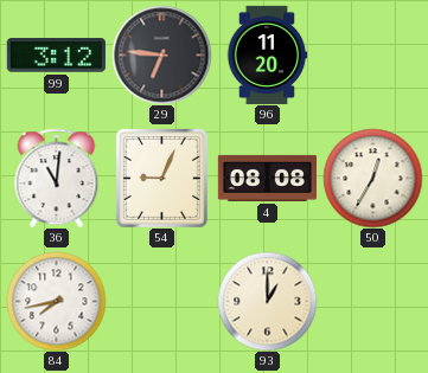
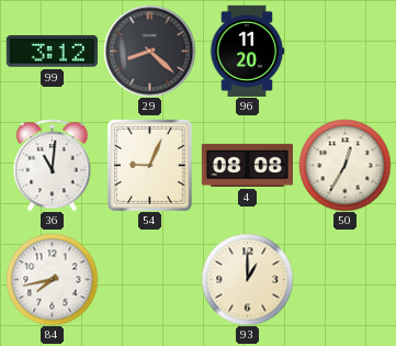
29: 6:46 -> 8:22 (149, 51)
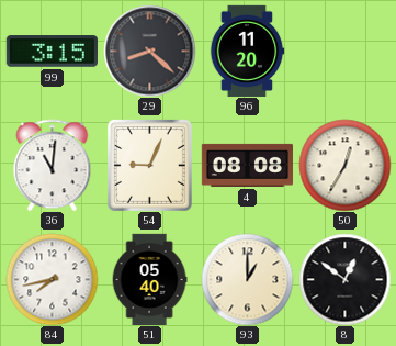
99: 3:12 -> 3:15 (52, 52)
51: none -> 05:40 (149, 279)
8: none -> 12:51 (344, 279)
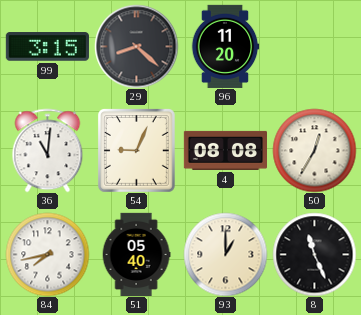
8: 12:51 -> 11:26 (314, 254)
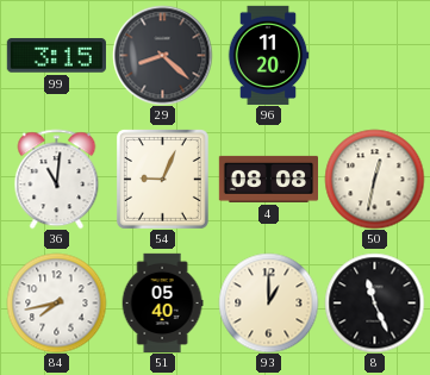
50: 12:35 -> 12:32 (374, 179)
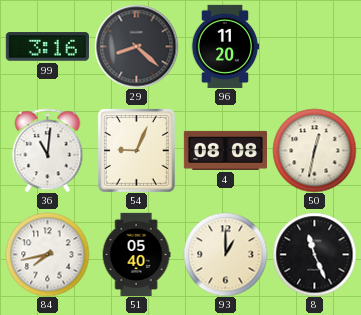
99: 3:15 -> 3:16 (47, 47)
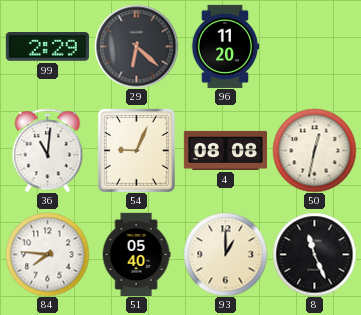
99: 3:16 -> 2:29 (47, 47)
29: 8:22 -> 6:22 (136, 46)
84: 7:43 -> 7:46 (47, 254)
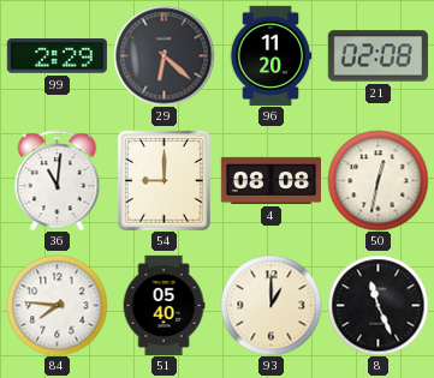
21: none -> 02:08 (377, 56)
54: 9:04 -> 9:00 (164, 180)
